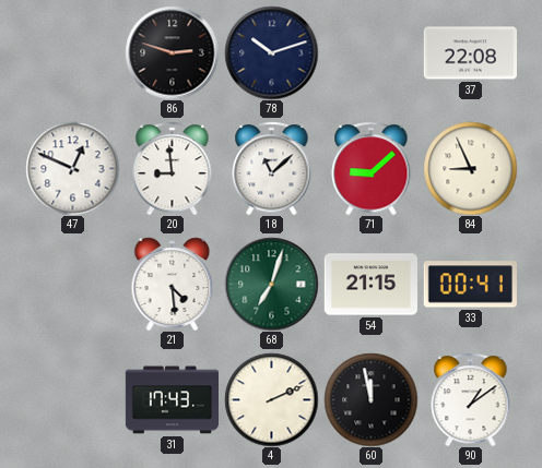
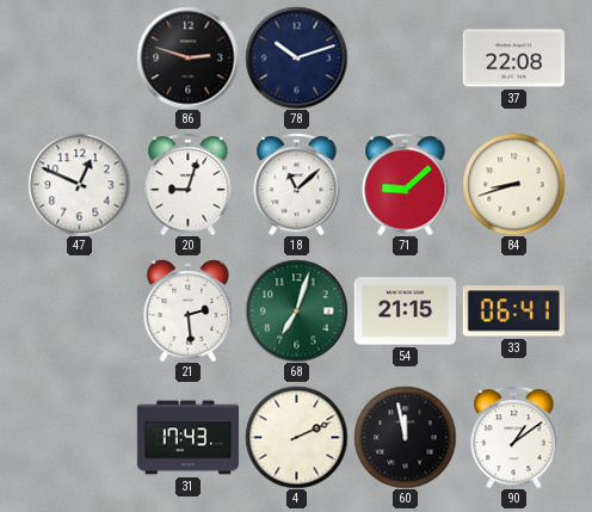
20: 8:59 -> 9:03 (189, 184)
84: 8:56 -> 8:42 (513, 184)
21: 4:29 -> 2:29 (189, 310)
33: 00:41 -> 06:41 (513, 311)
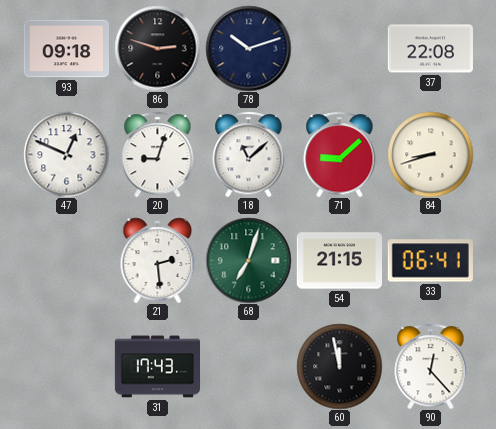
93: none -> 09:18 (66, 49)
4: 2:11 -> none (296, 437)
90: 1:09 -> 12:23 (431, 366)
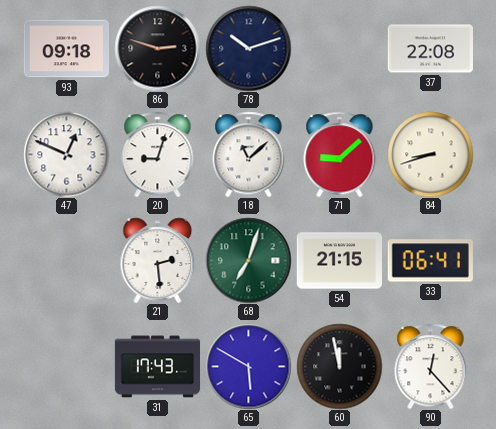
65: none -> 5:50 (248, 366)
